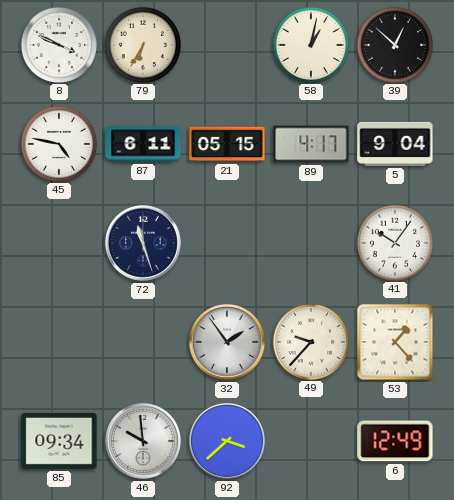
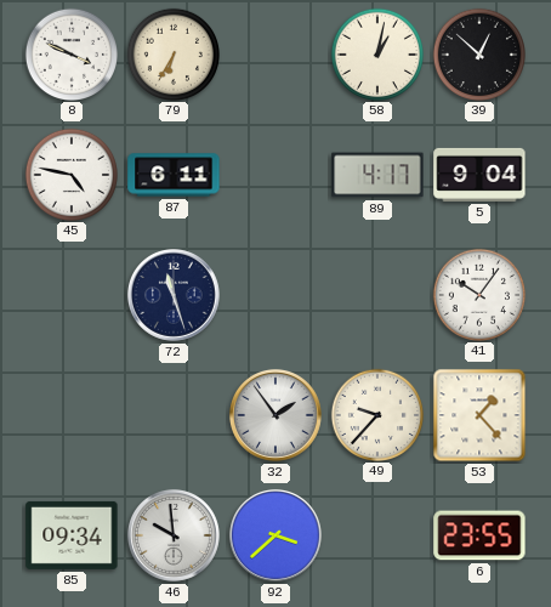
21: 05:15 -> none (227, 144)
6: 12:49 -> 23:55 (479, 535)
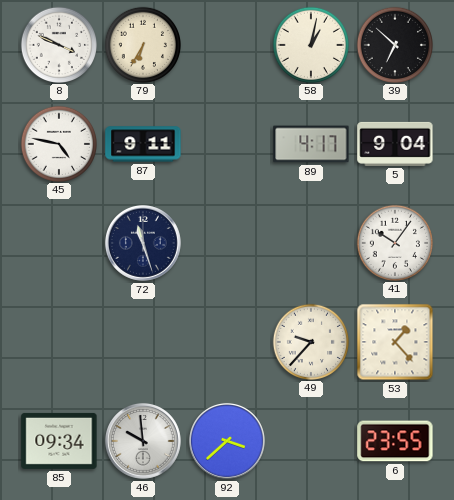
39: 12:52 -> 6:52 (394, 44)
87: 6:11 -> 9:11 (143, 144)
32: 1:54 -> none (275, 415)
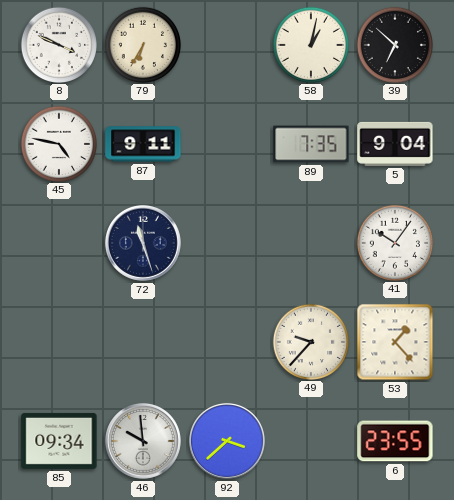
89: 4:17 -> 7:35 (311, 144)
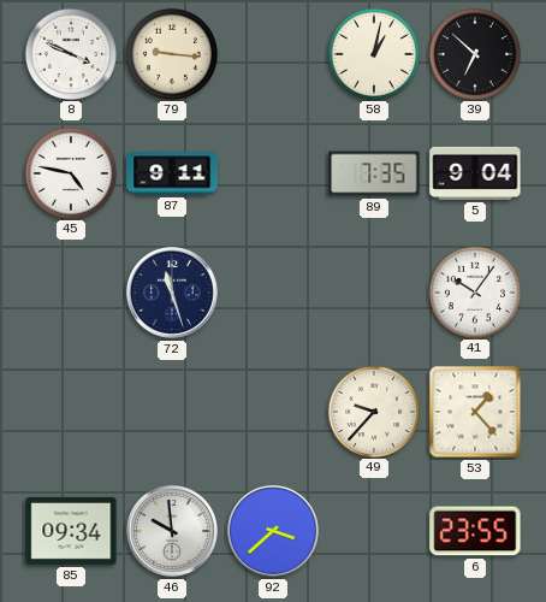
79: 6:35 -> 9:16 (171, 53)
